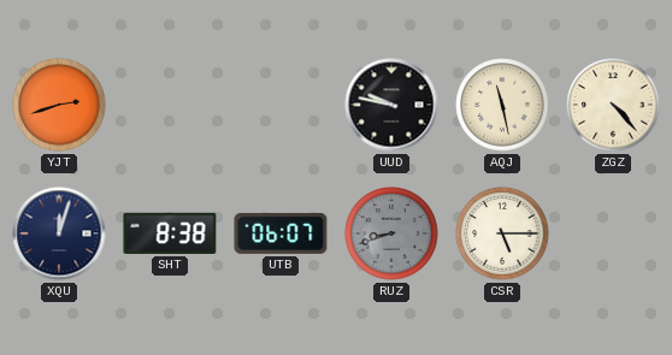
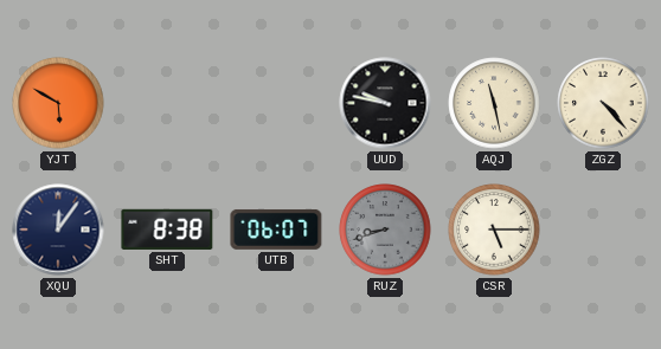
YJT: 2:42 -> 5:50 (58, 103)
XQU: 12:03 -> 12:06 (58, 230)
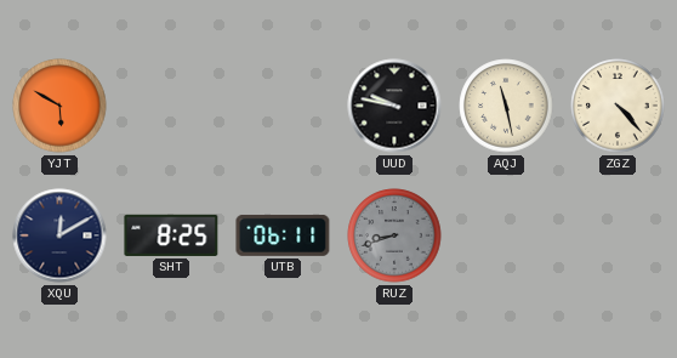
XQU: 12:06 -> 12:10 (59, 235)
SHT: 8:38 -> 8:25 (171, 235)
UTB: 06:07 -> 06:11 (283, 235)
CSR: 5:15 -> none (494, 230)
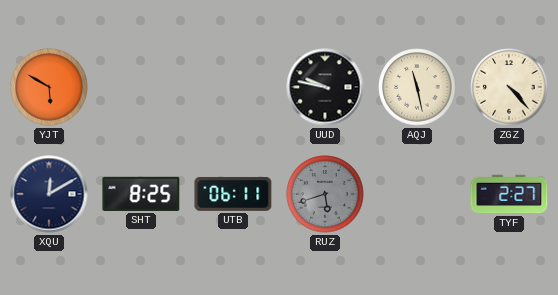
RUZ: 8:42 -> 5:42 (325, 194)
TYF: none -> 2:27 (509, 194)
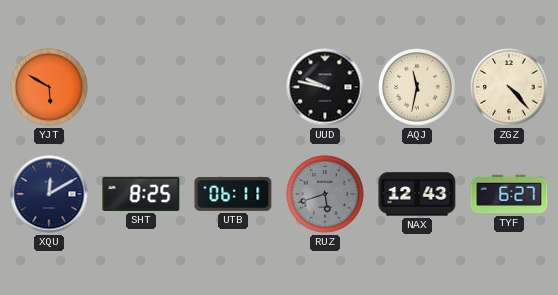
AQJ: 11:28 -> 11:32 (417, 87)
NAX: none -> 12:43 (417, 194)
TYF: 2:27 -> 6:27 (509, 194)
